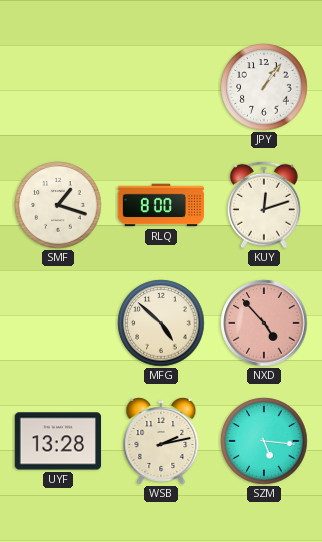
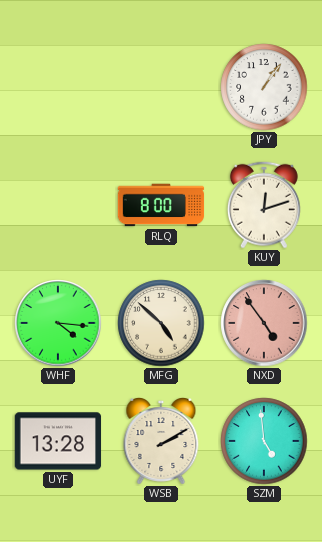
SMF: 1:18 -> none (58, 205)
WHF: none -> 4:16 (58, 323)
NXD: 4:53 -> 4:54 (264, 323)
WSB: 2:13 -> 2:10 (161, 442)
SZM: 5:16 -> 4:59 (264, 441)
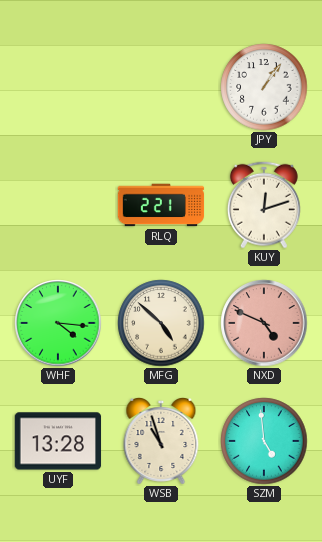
RLQ: 8:00 -> 2:21 (161, 205)
NXD: 4:54 -> 4:49 (264, 323)
WSB: 2:10 -> 10:57 (161, 442)
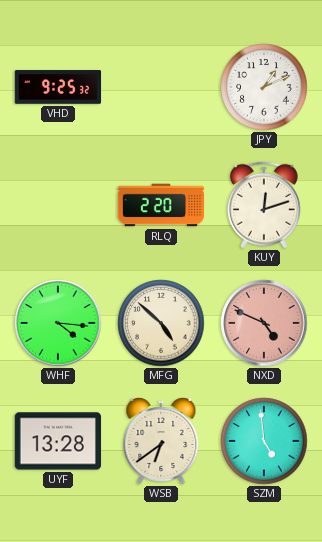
VHD: none -> 9:25 (58, 87)
JPY: 1:06 -> 1:11 (264, 87)
RLQ: 2:21 -> 2:20 (161, 205)
WSB: 10:57 -> 6:39 (161, 442)
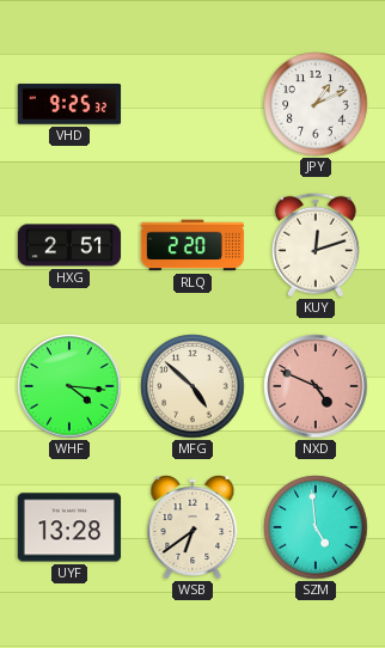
HXG: none -> 2:51 (69, 245)
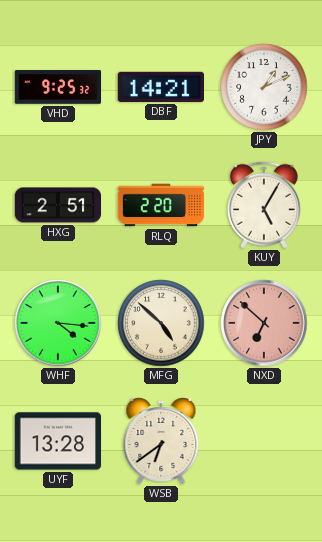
DBF: none -> 14:21 (160, 87)
KUY: 12:12 -> 5:05 (264, 205)
NXD: 4:49 -> 6:52 (264, 323)
SZM: 4:59 -> none (316, 527)
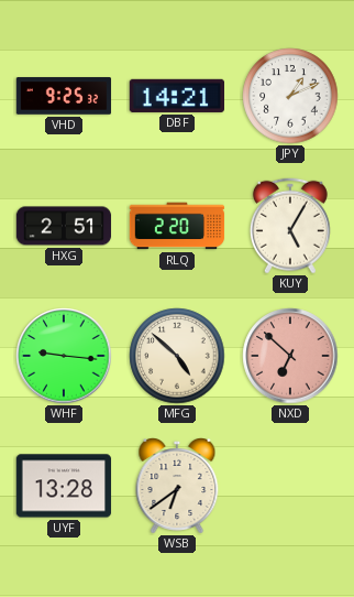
WHF: 4:16 -> 9:16 (64, 356)
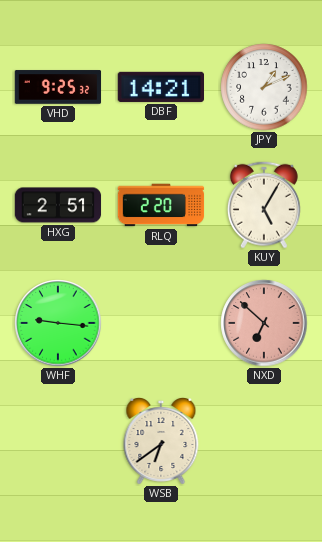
MFG: 4:52 -> none (177, 356)
UYF: 13:28 -> none (64, 486)
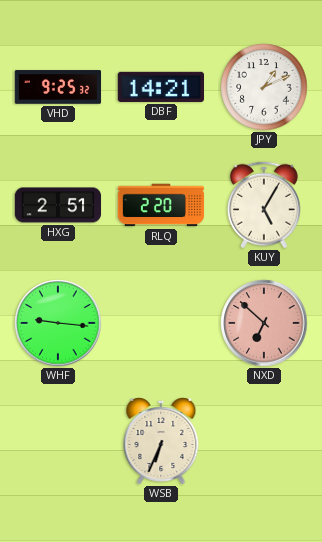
WSB: 6:39 -> 6:34 (161, 442)
